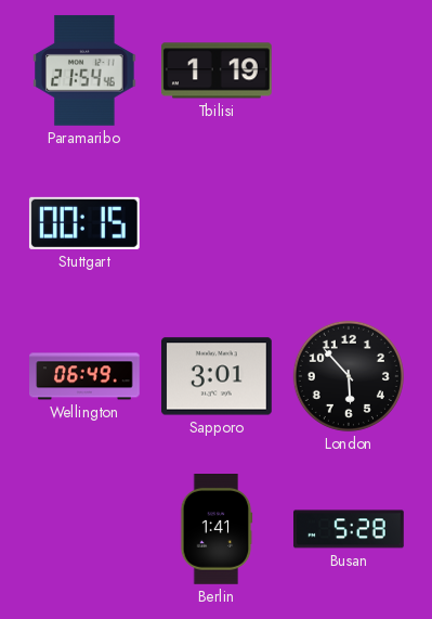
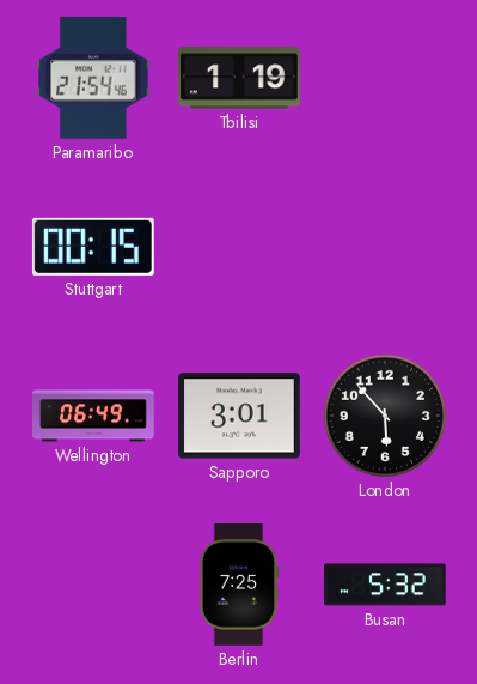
Berlin: 1:41 -> 7:25 (239, 586)
Busan: 5:28 -> 5:32 (386, 585)
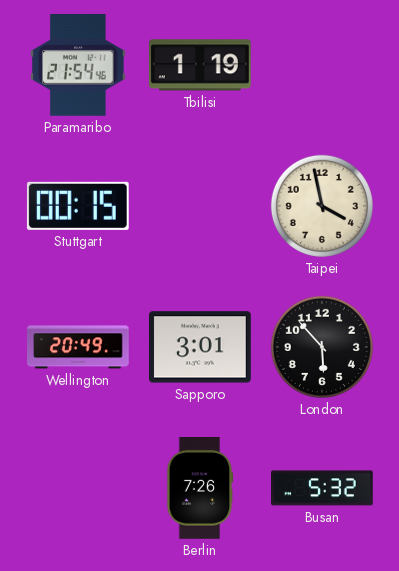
Taipei: none -> 3:58 (322, 206)
Wellington: 06:49 -> 20:49 (79, 347)
Berlin: 7:25 -> 7:26 (200, 489)
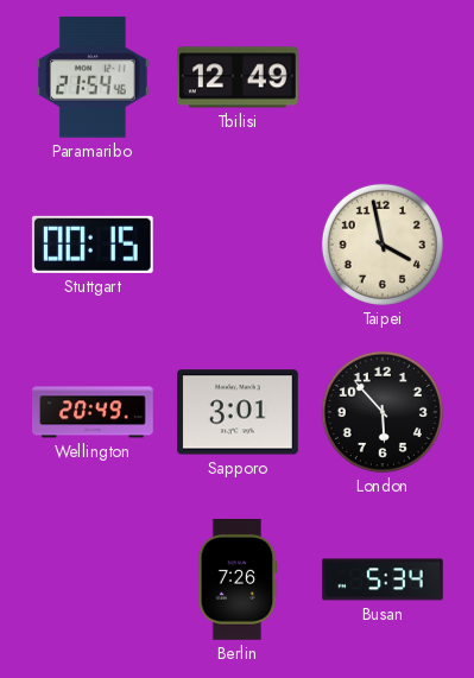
Tbilisi: 1:19 -> 12:49 (238, 77)
Busan: 5:32 -> 5:34 (384, 579)
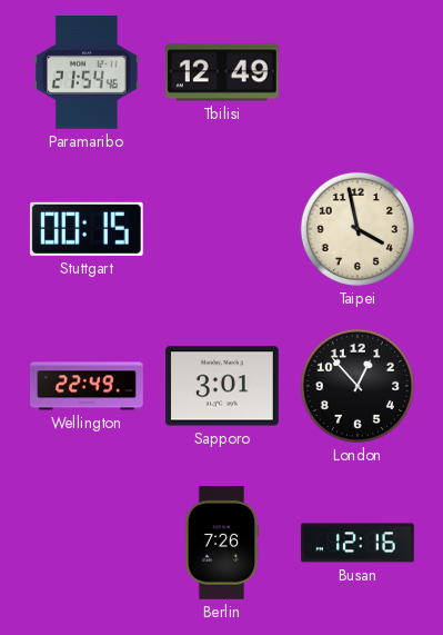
Wellington: 20:49 -> 22:49 (88, 386)
London: 5:53 -> 12:53 (358, 386)
Busan: 5:34 -> 12:16 (359, 543)
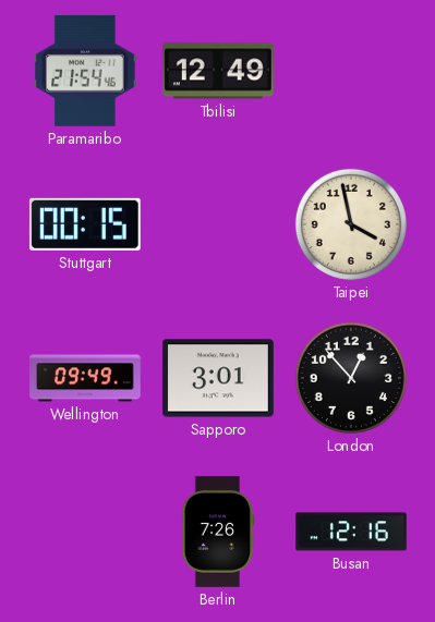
Wellington: 22:49 -> 09:49 (86, 378)
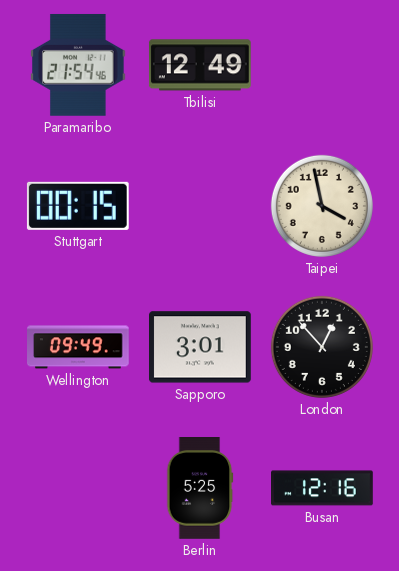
Berlin: 7:26 -> 5:25 (200, 489)
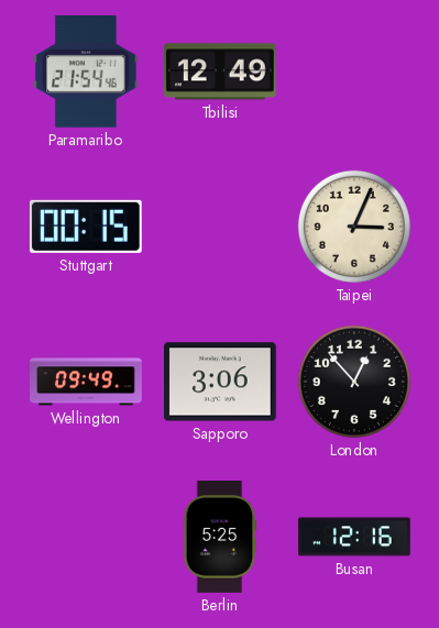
Taipei: 3:58 -> 3:04 (354, 227)
Sapporo: 3:01 -> 3:06 (221, 382)
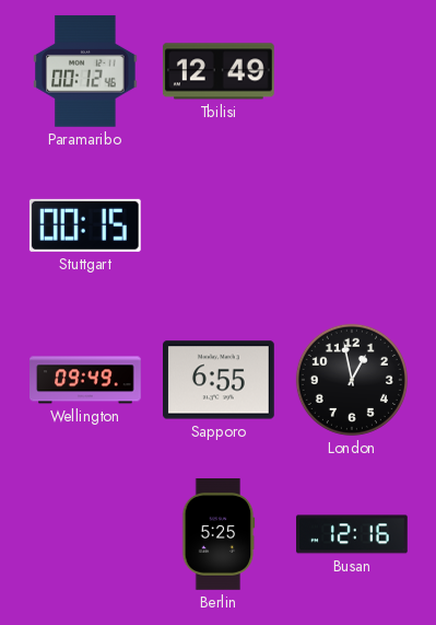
Paramaribo: 21:54 -> 00:12 (85, 71)
Taipei: 3:04 -> none (354, 227)
Sapporo: 3:06 -> 6:55 (220, 380)
London: 12:53 -> 12:58 (352, 380)
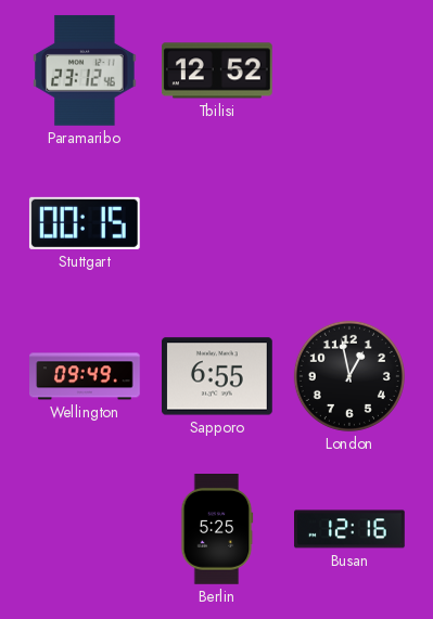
Paramaribo: 00:12 -> 23:12 (85, 70)
Tbilisi: 12:49 -> 12:52 (217, 70)
